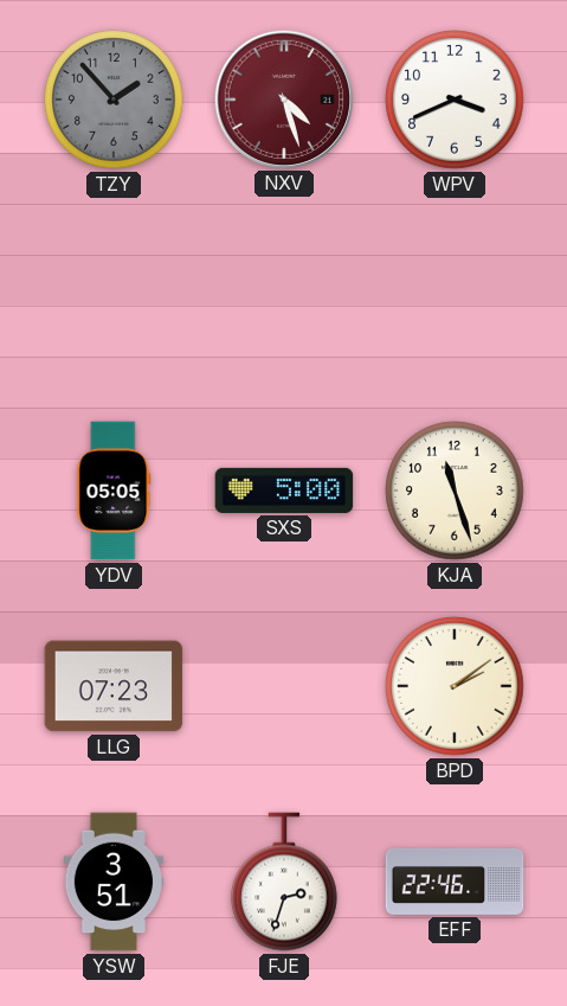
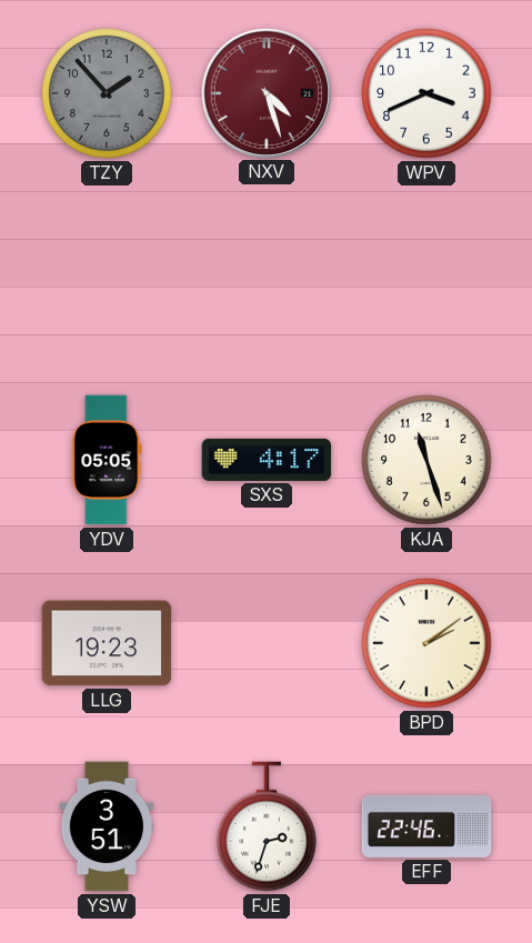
SXS: 5:00 -> 4:17 (267, 460)
LLG: 07:23 -> 19:23 (107, 643)
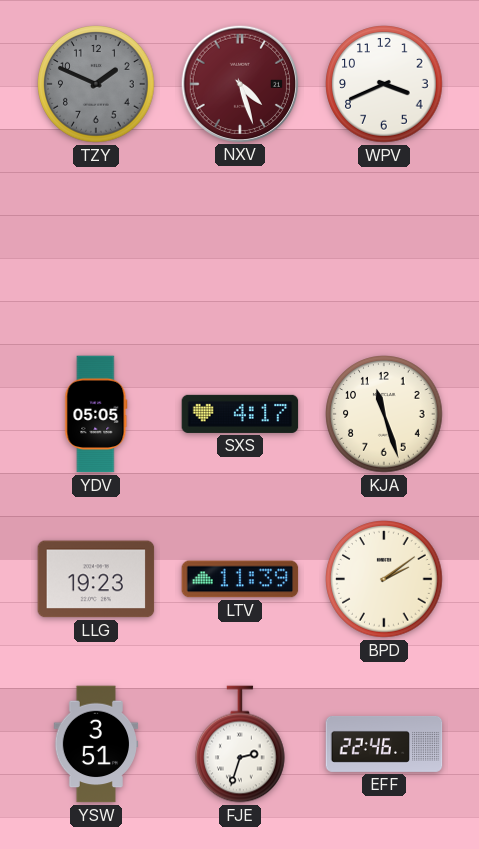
TZY: 1:53 -> 1:49 (96, 84)
LTV: none -> 11:39 (240, 579)
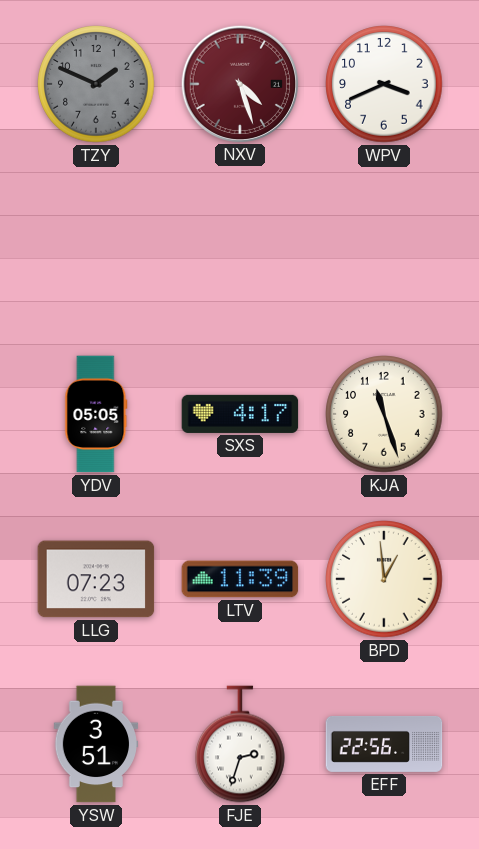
LLG: 19:23 -> 07:23 (96, 579)
BPD: 2:09 -> 12:59 (384, 579)
EFF: 22:46 -> 22:56 (384, 744)
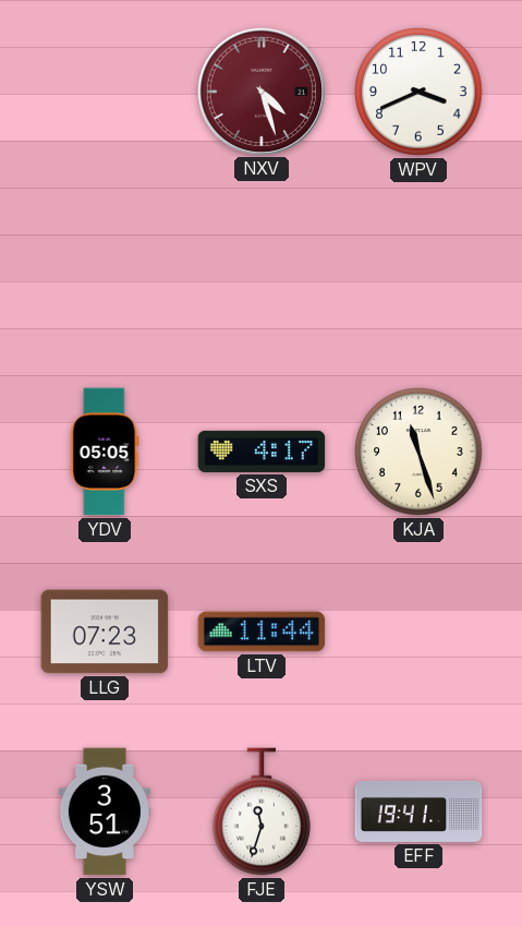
TZY: 1:49 -> none (96, 84)
LTV: 11:39 -> 11:44 (262, 632)
BPD: 12:59 -> none (384, 579)
FJE: 2:33 -> 11:33 (263, 811)
EFF: 22:56 -> 19:41 (418, 811)
